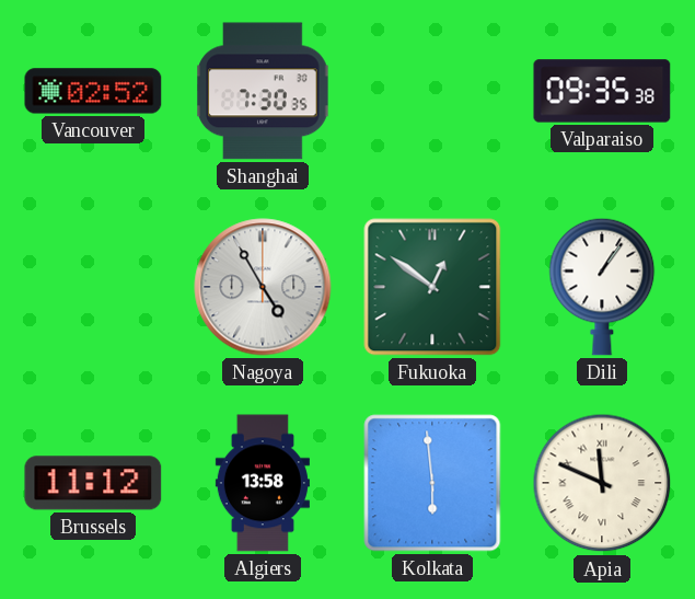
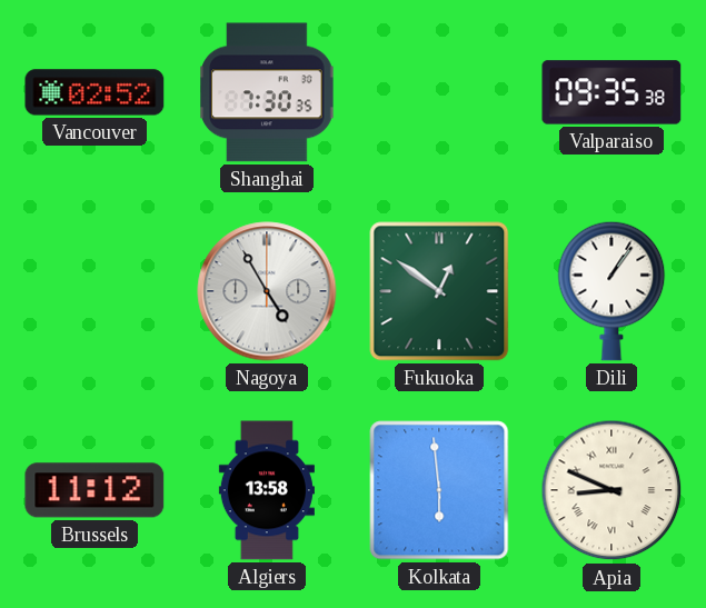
Apia: 11:49 -> 8:49 (611, 490)
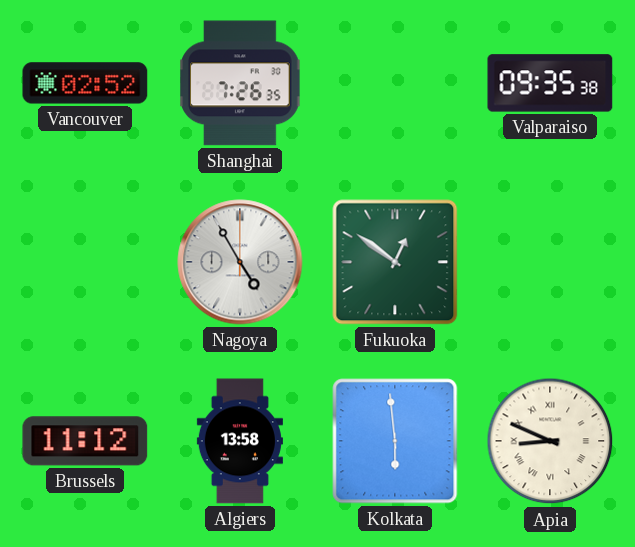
Shanghai: 7:30 -> 7:26 (240, 83)
Dili: 1:06 -> none (611, 291)
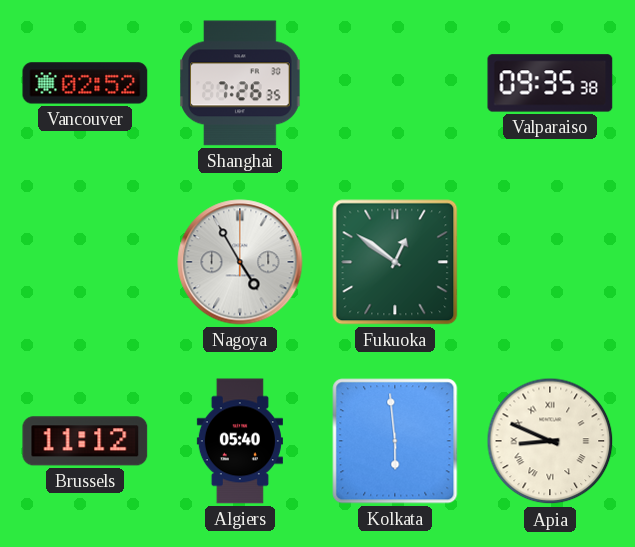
Algiers: 13:58 -> 05:40 (240, 441)
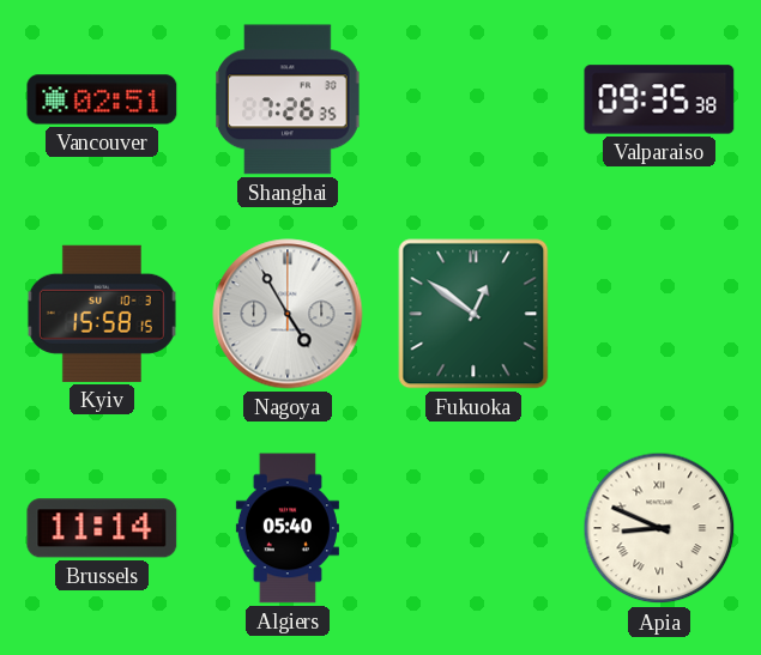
Vancouver: 02:52 -> 02:51 (102, 99)
Kyiv: none -> 15:58 (102, 314)
Brussels: 11:12 -> 11:14 (102, 528)
Kolkata: 5:59 -> none (395, 441)
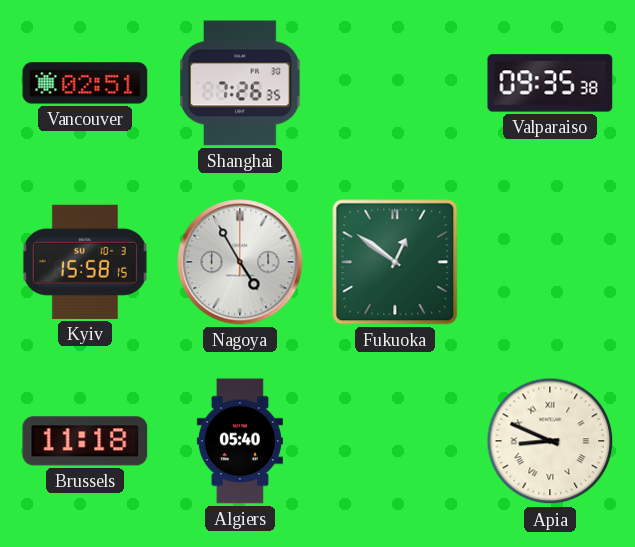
Brussels: 11:14 -> 11:18 (85, 441)
